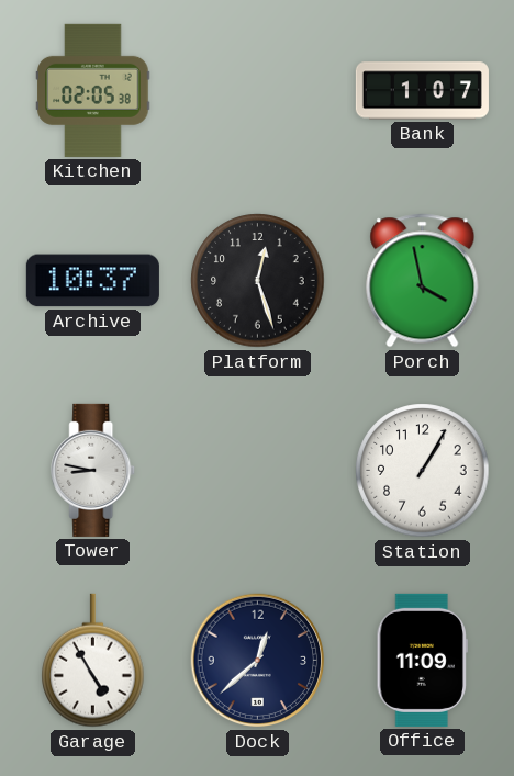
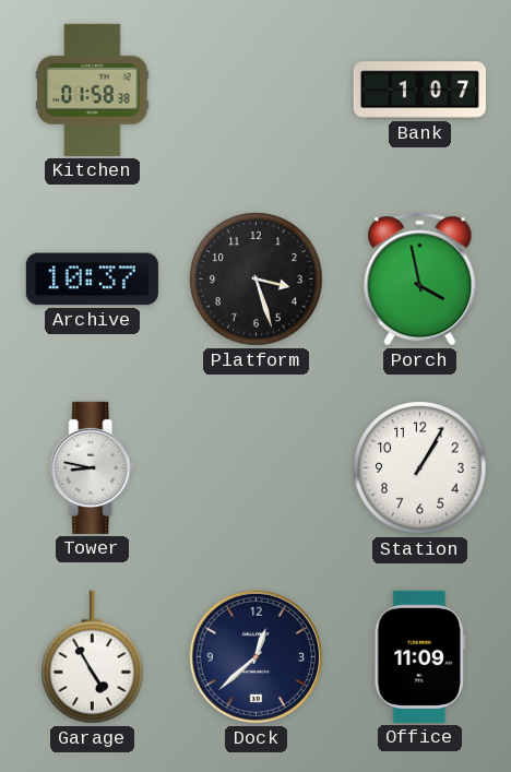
Kitchen: 02:05 -> 01:58 (93, 90)
Platform: 12:27 -> 3:27 (257, 280)
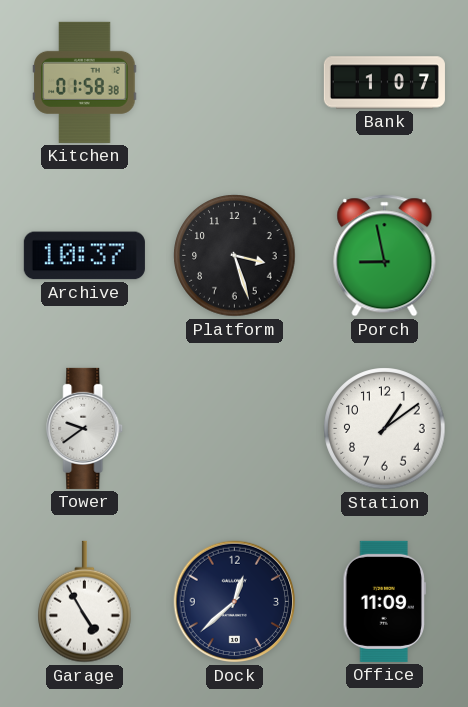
Porch: 3:58 -> 8:58 (385, 256)
Tower: 8:47 -> 9:39 (85, 428)
Station: 1:05 -> 1:09 (385, 429)
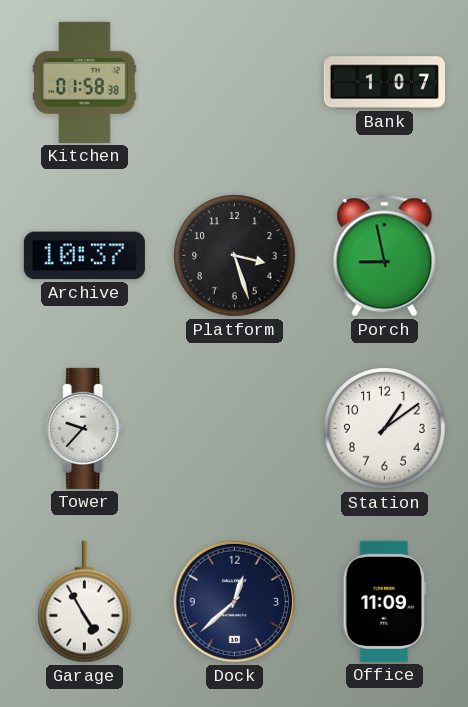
Tower: 9:39 -> 9:37 (85, 428)
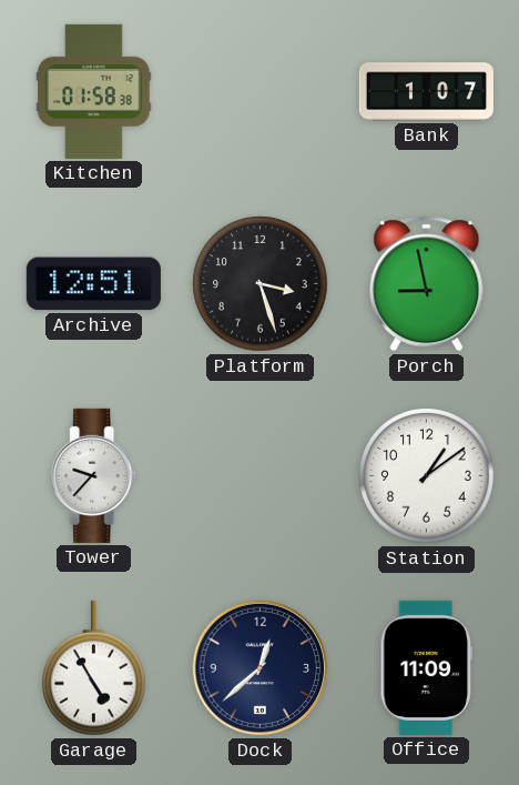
Archive: 10:37 -> 12:51 (93, 284)
